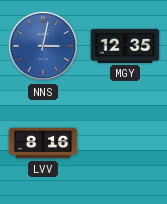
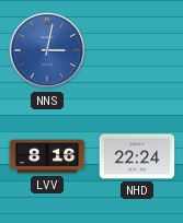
MGY: 12:35 -> none (125, 46)
NHD: none -> 22:24 (137, 156)
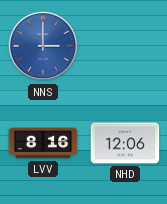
NNS: 3:02 -> 3:00 (43, 46)
NHD: 22:24 -> 12:06 (125, 143)
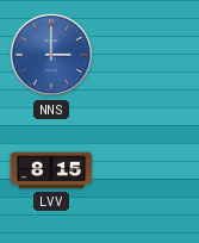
LVV: 8:16 -> 8:15 (51, 170)
NHD: 12:06 -> none (125, 143)
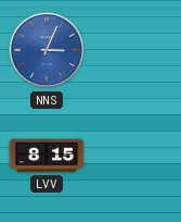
NNS: 3:00 -> 3:04 (47, 50)
